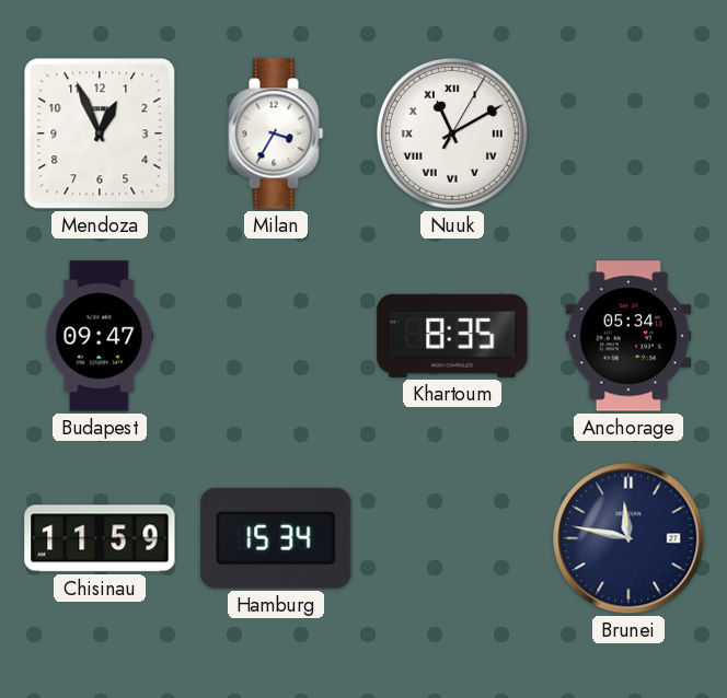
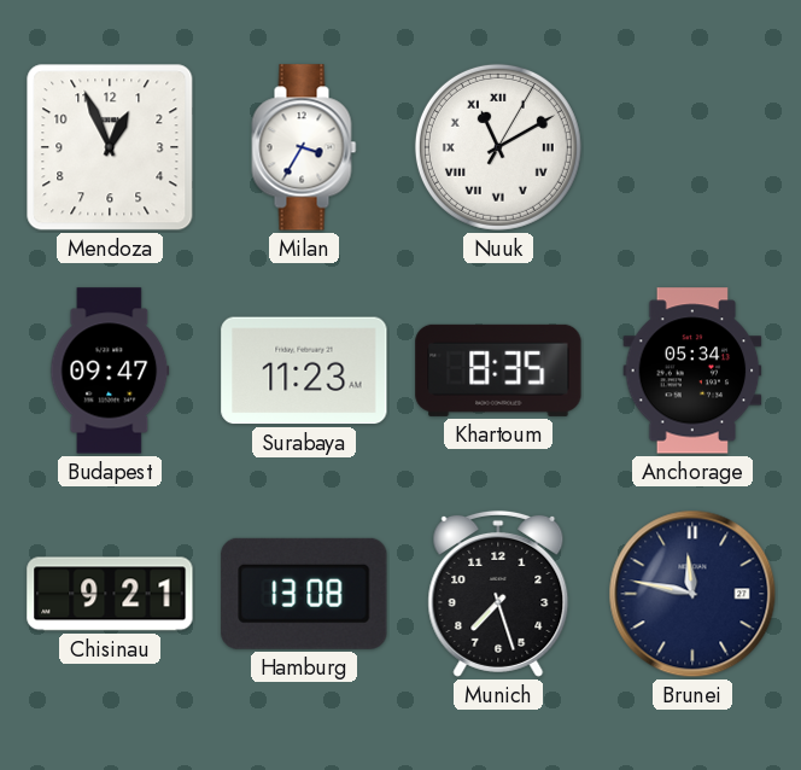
Surabaya: none -> 11:23 (304, 371)
Chisinau: 11:59 -> 9:21 (110, 594)
Hamburg: 15:34 -> 13:08 (304, 594)
Munich: none -> 7:27 (498, 594)
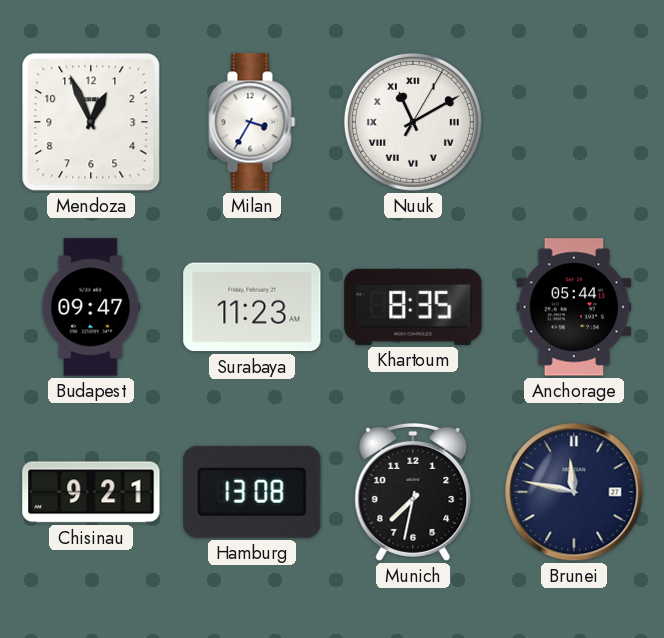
Anchorage: 05:34 -> 05:44 (574, 307)
Munich: 7:27 -> 7:32 (413, 492)
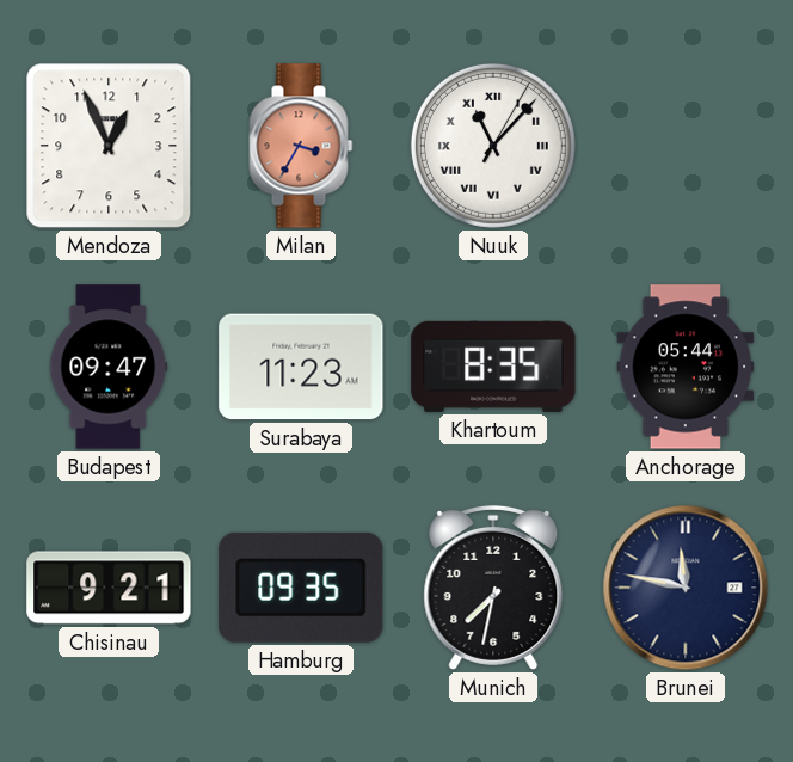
Milan dial: white -> salmon (301, 146)
Nuuk: 11:10 -> 11:07 (493, 146)
Hamburg: 13:08 -> 09:35 (301, 588)
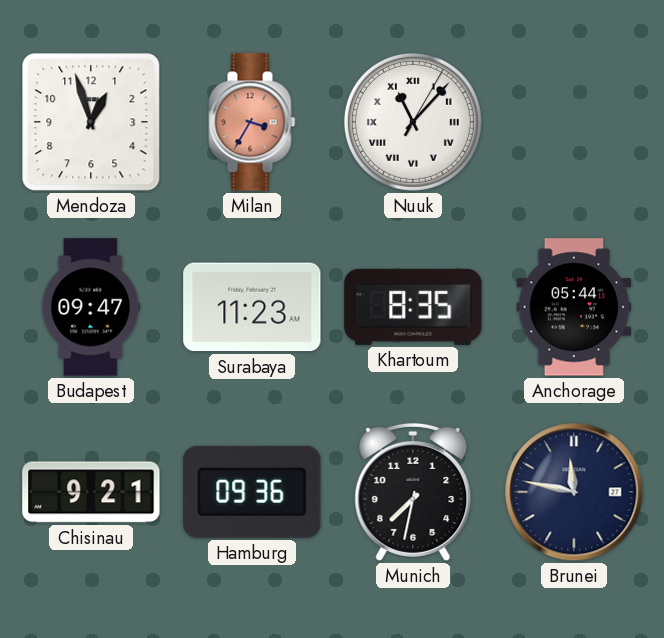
Mendoza: 12:56 -> 12:57 (91, 122)
Hamburg: 09:35 -> 09:36 (252, 492)
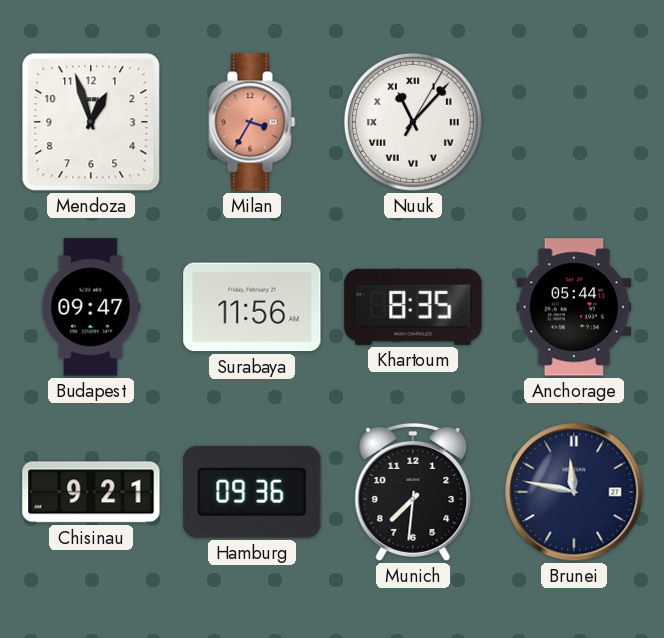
Surabaya: 11:23 -> 11:56 (252, 307)
Munich: 7:32 -> 7:31 (413, 492)
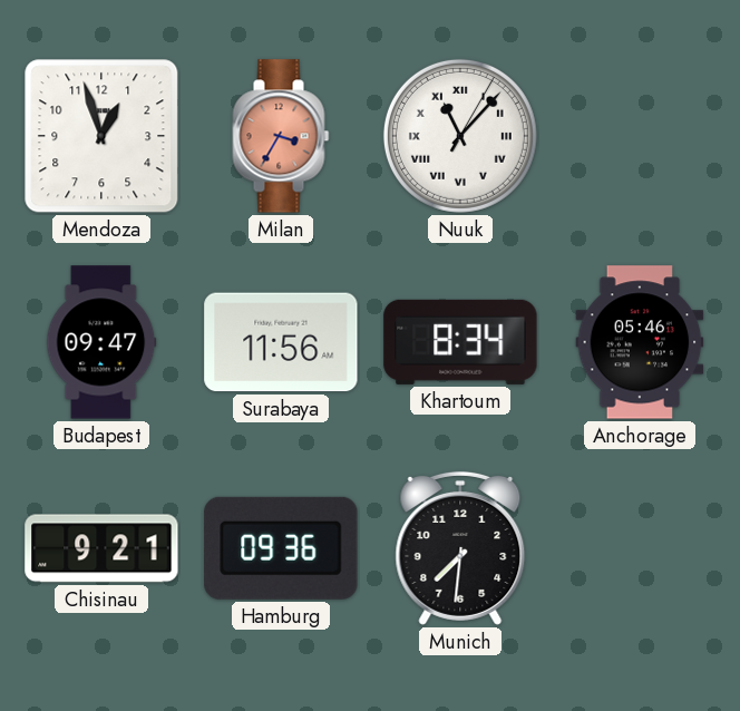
Khartoum: 8:35 -> 8:34 (460, 342)
Anchorage: 05:44 -> 05:46 (640, 342)
Brunei: 11:47 -> none (574, 492)
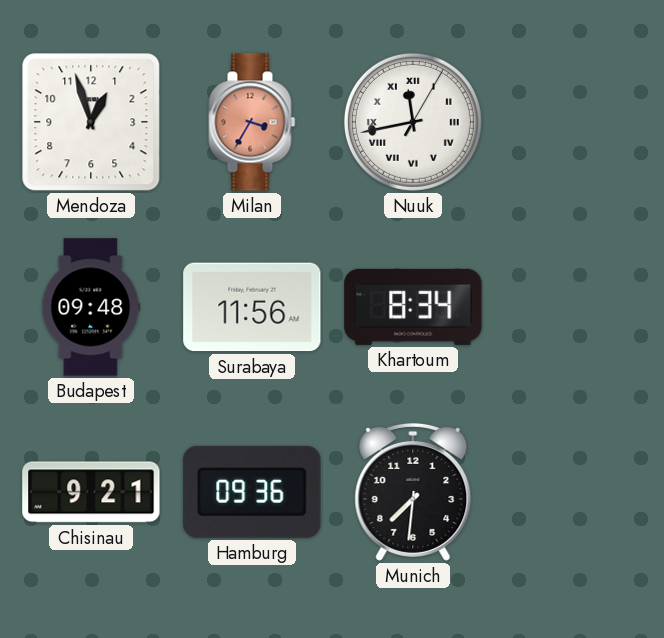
Nuuk: 11:07 -> 11:43 (413, 122)
Budapest: 09:47 -> 09:48 (91, 307)
Anchorage: 05:46 -> none (640, 342)
